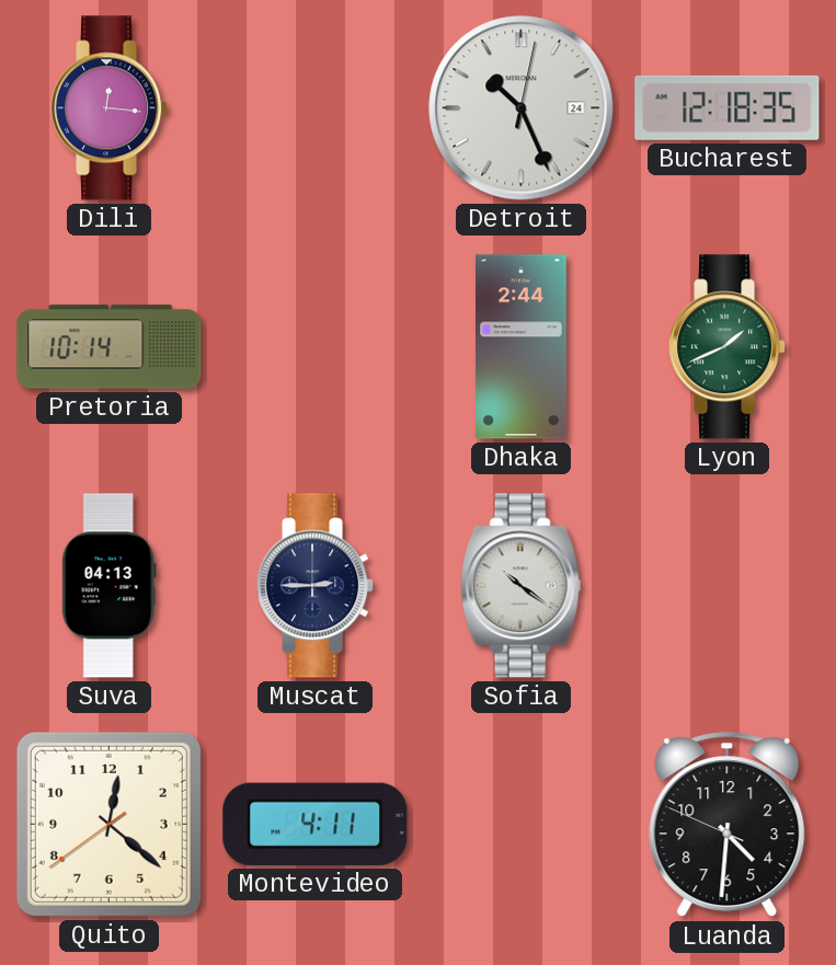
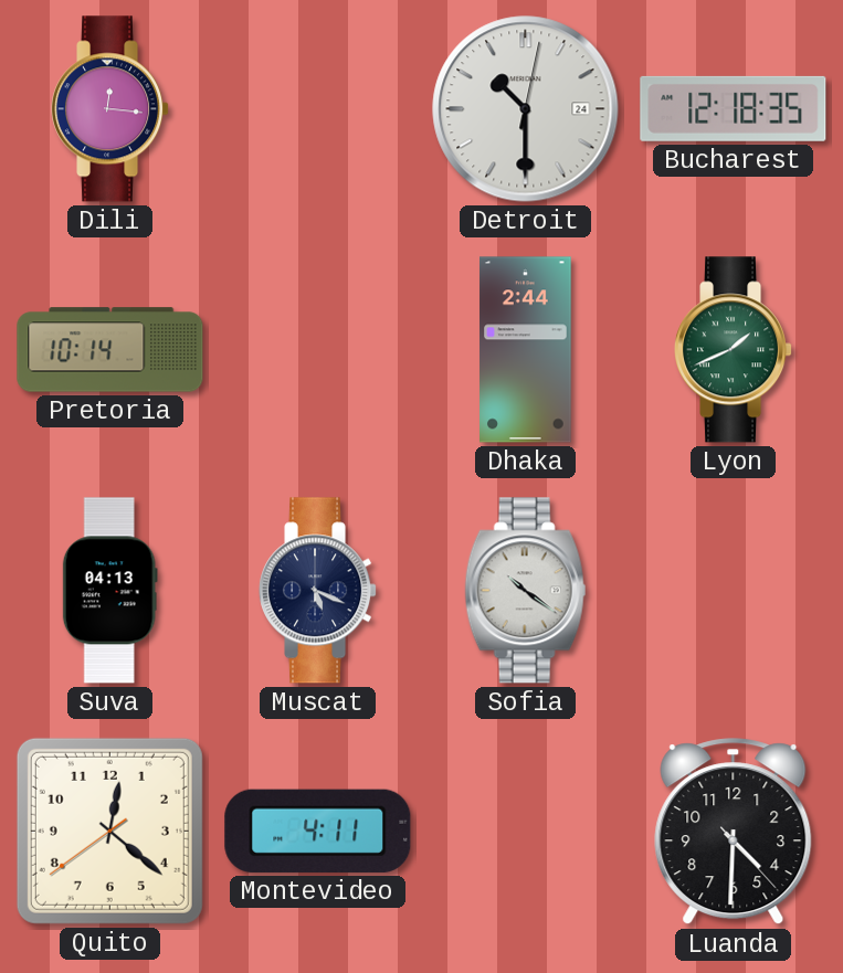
Detroit: 10:26 -> 10:30 (526, 109)
Muscat: 2:45 -> 5:19 (318, 591)
Luanda: 4:30:49 -> 4:30:23 (734, 832)
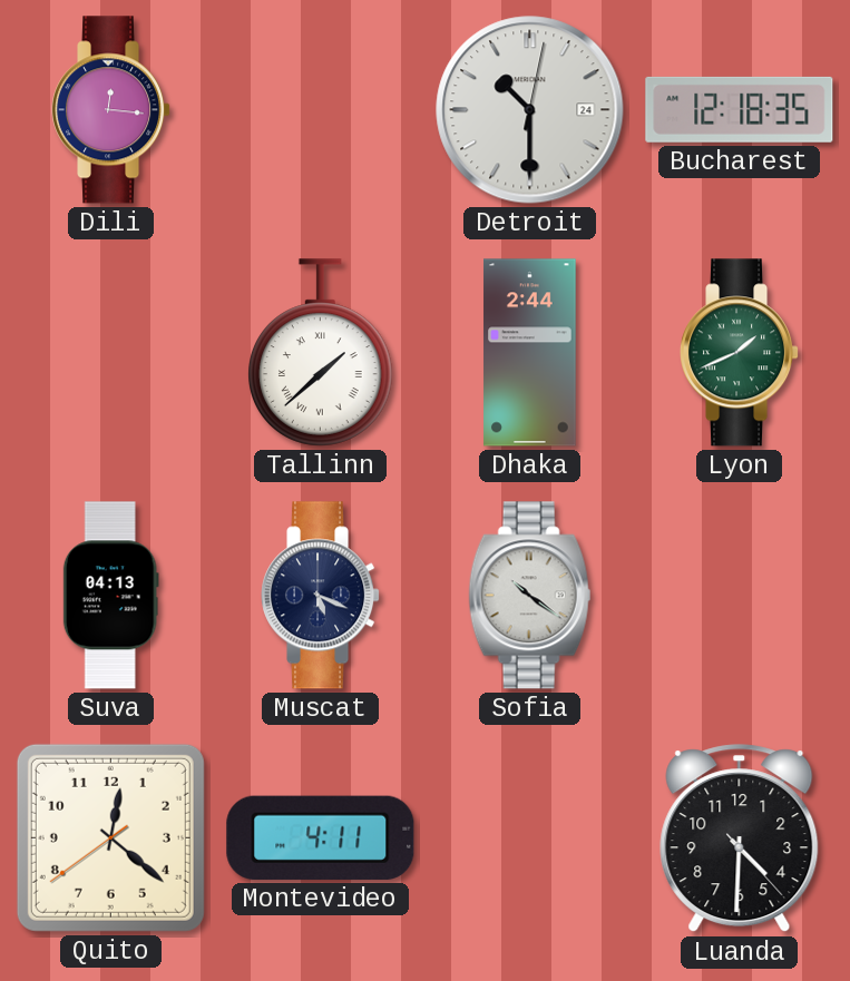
Pretoria: 10:14 -> none (110, 350)
Tallinn: none -> 1:38 (321, 353)
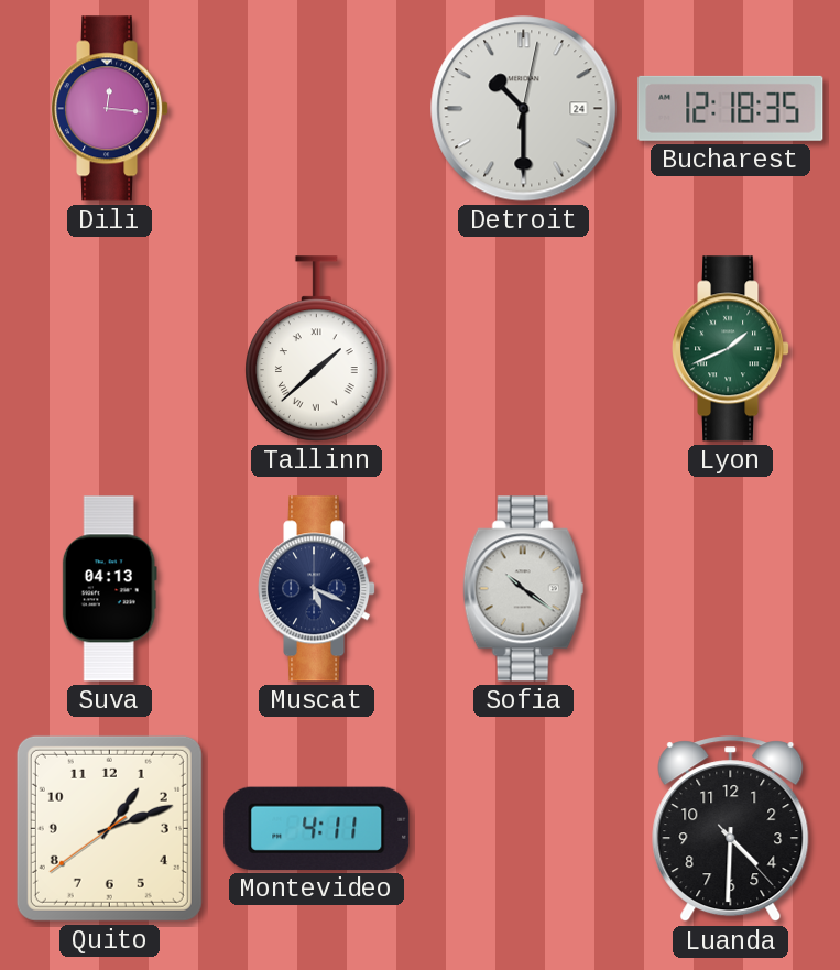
Dhaka: 2:44 -> none (530, 353)
Quito: 12:21 -> 1:11 (109, 828)
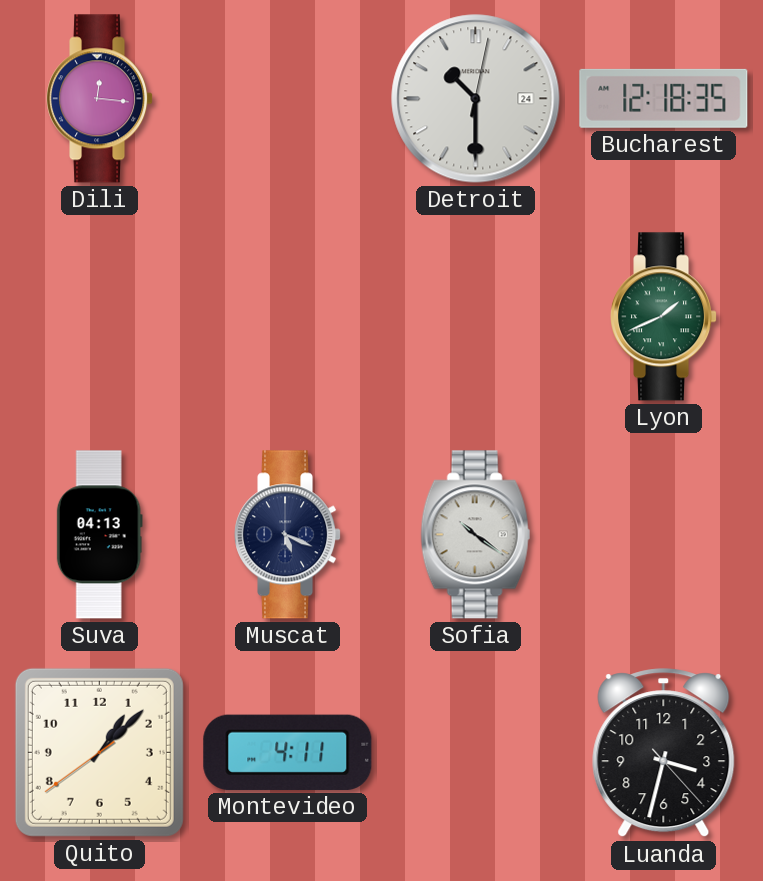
Tallinn: 1:38 -> none (317, 349)
Quito: 1:11 -> 1:07 (99, 752)
Luanda: 4:30 -> 3:32 (664, 753)
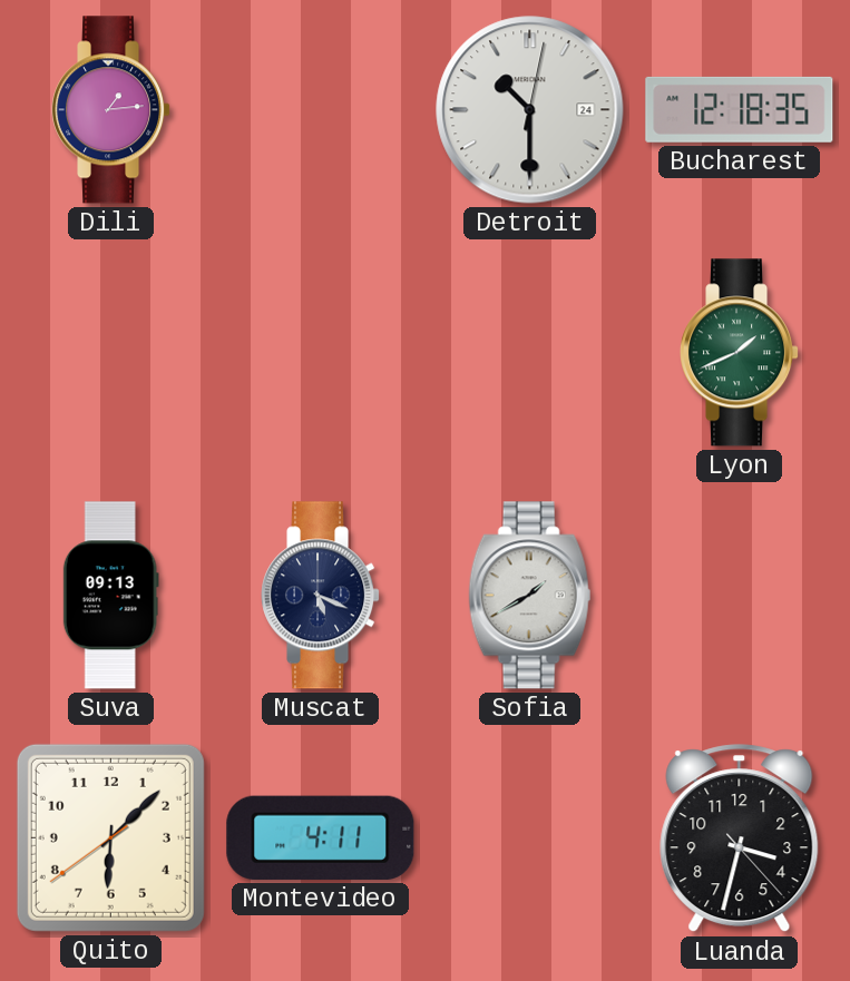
Dili: 12:16 -> 1:14 (111, 110)
Suva: 04:13 -> 09:13 (110, 596)
Sofia: 10:21 -> 1:40 (530, 596)
Quito: 1:07 -> 6:07 (110, 837)
